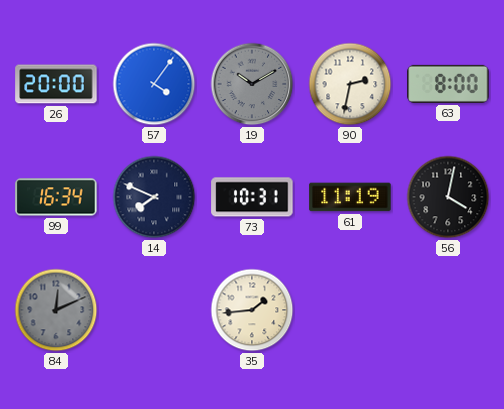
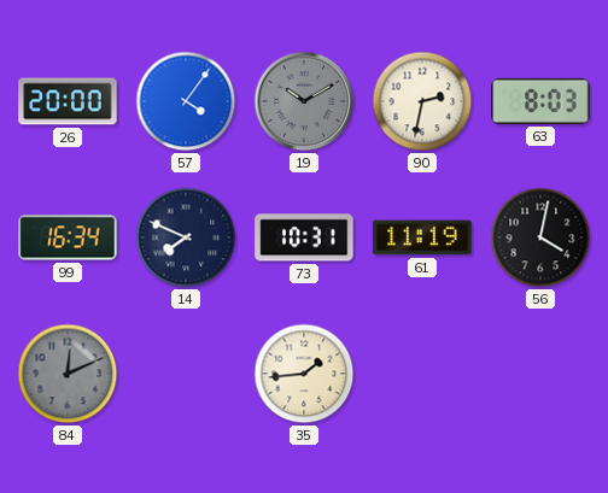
63: 8:00 -> 8:03 (540, 101)
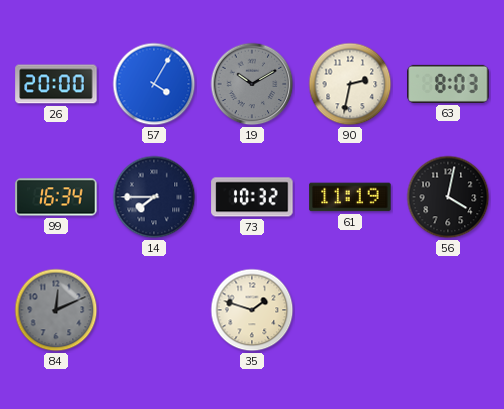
57: 4:06 -> 4:05 (154, 84)
14: 7:49 -> 7:45 (154, 197)
73: 10:31 -> 10:32 (252, 197)
35: 1:44 -> 1:48 (252, 310)
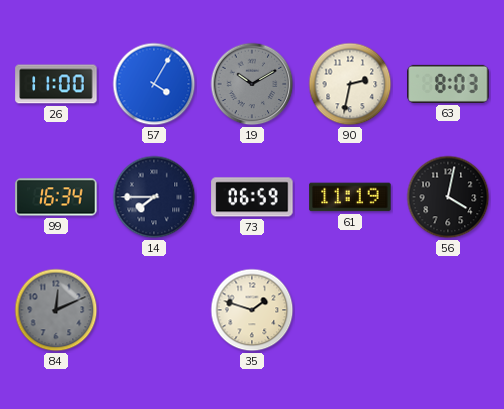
26: 20:00 -> 11:00 (56, 84)
73: 10:32 -> 06:59 (252, 197)
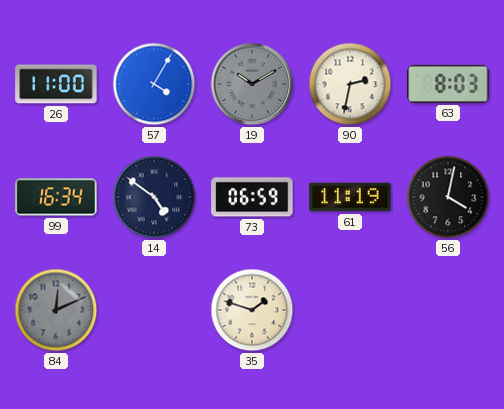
14: 7:45 -> 4:51 (154, 197)
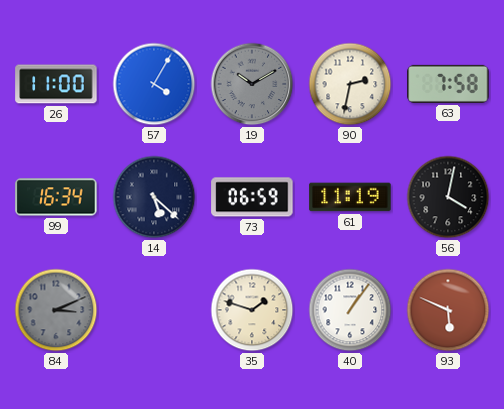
63: 8:03 -> 7:58 (448, 84)
14: 4:51 -> 5:22 (154, 197)
84: 12:11 -> 3:11 (56, 310)
40: none -> 1:06 (350, 310)
93: none -> 5:49 (448, 310)
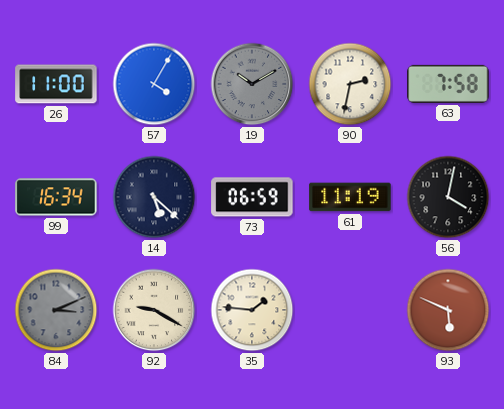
92: none -> 9:20 (154, 310)
35: 1:48 -> 1:46 (252, 310)
40: 1:06 -> none (350, 310)
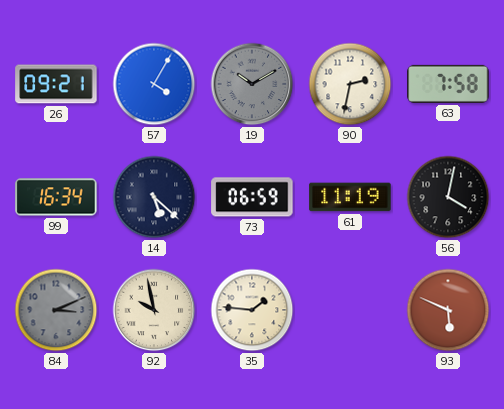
26: 11:00 -> 09:21 (56, 84)
92: 9:20 -> 9:58 (154, 310)
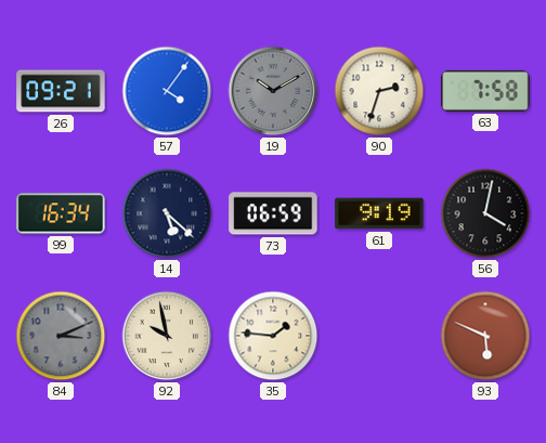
57: 4:05 -> 4:06 (167, 91)
90: 2:32 -> 2:33 (379, 91)
61: 11:19 -> 9:19 (379, 213)
